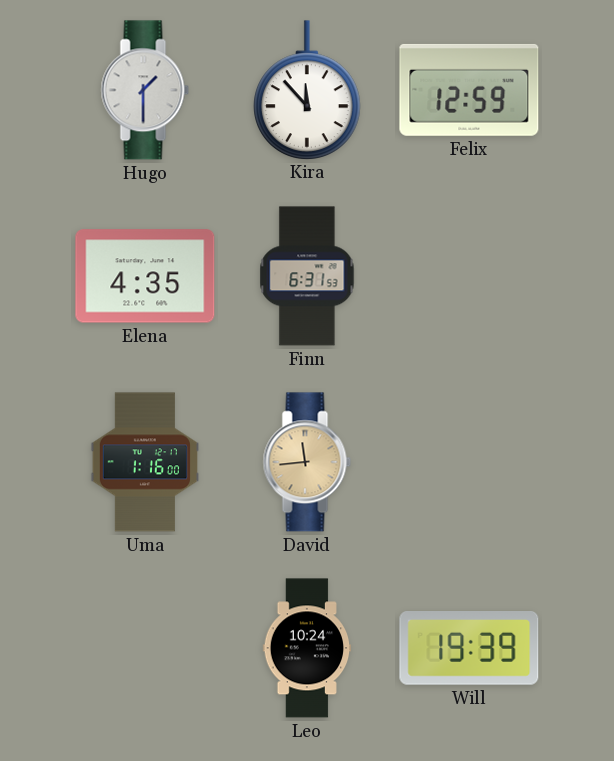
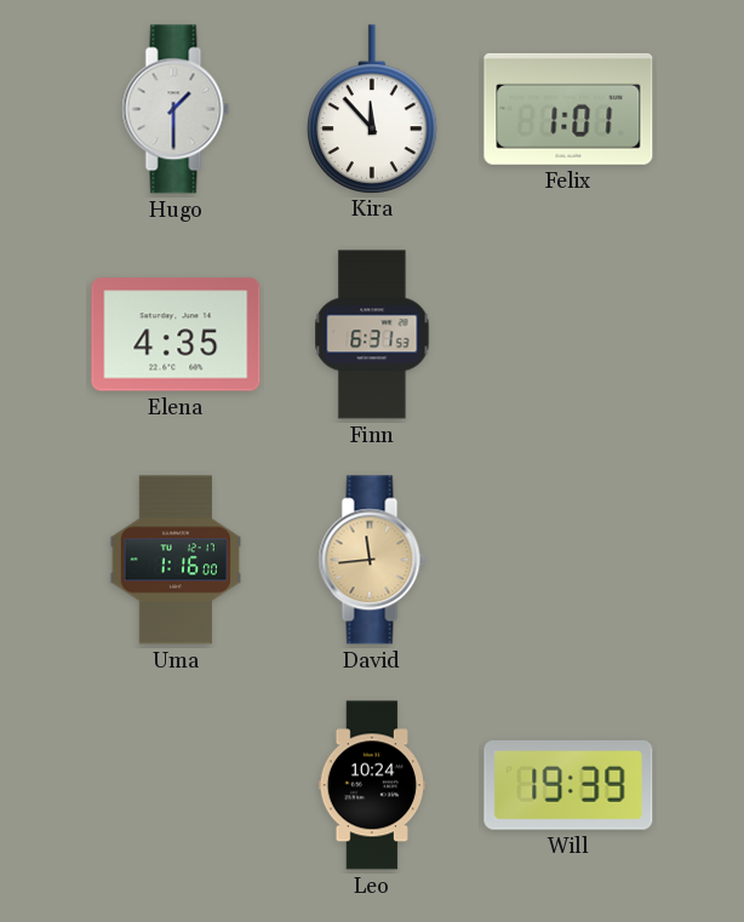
Felix: 12:59 -> 1:01 (568, 109)
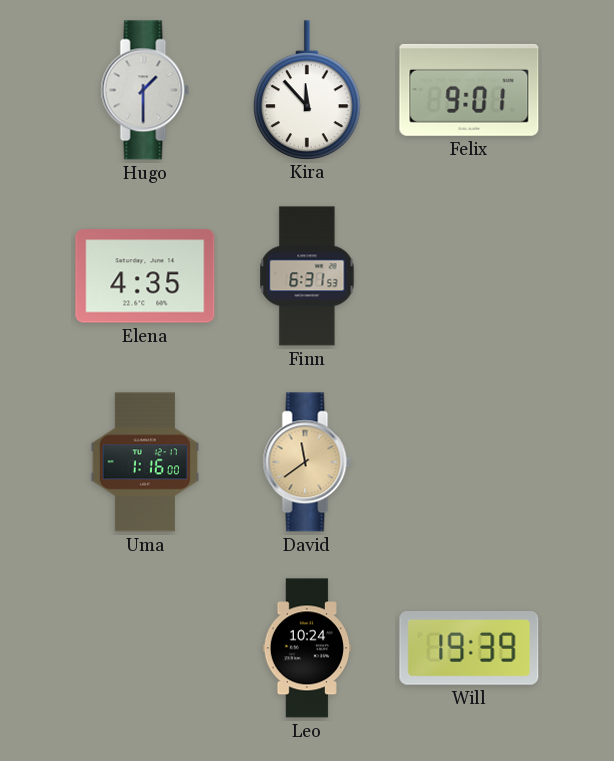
Felix: 1:01 -> 9:01 (469, 90)
David: 11:44 -> 11:39 (307, 462)
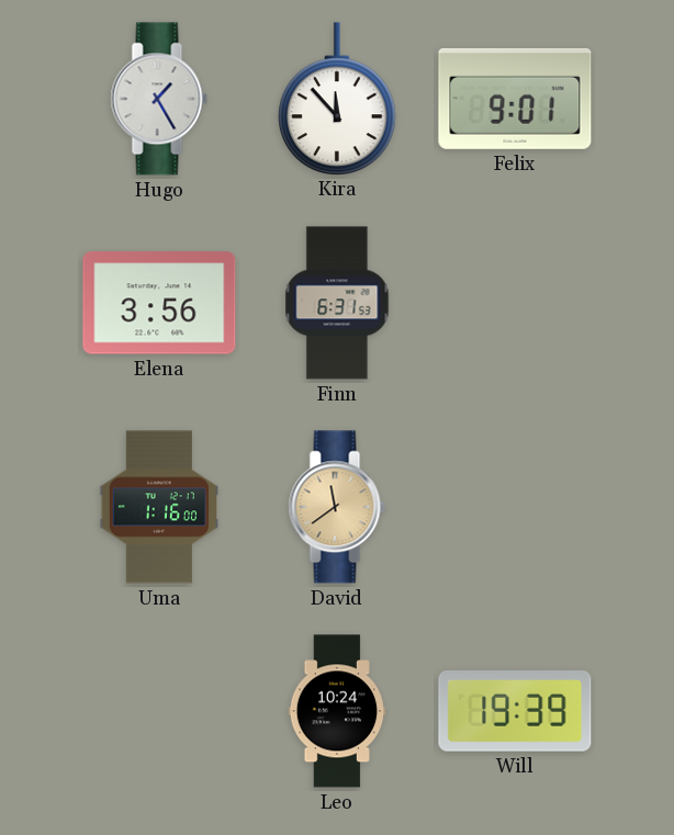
Hugo: 1:30 -> 1:25 (159, 99)
Elena: 4:35 -> 3:56 (159, 303)
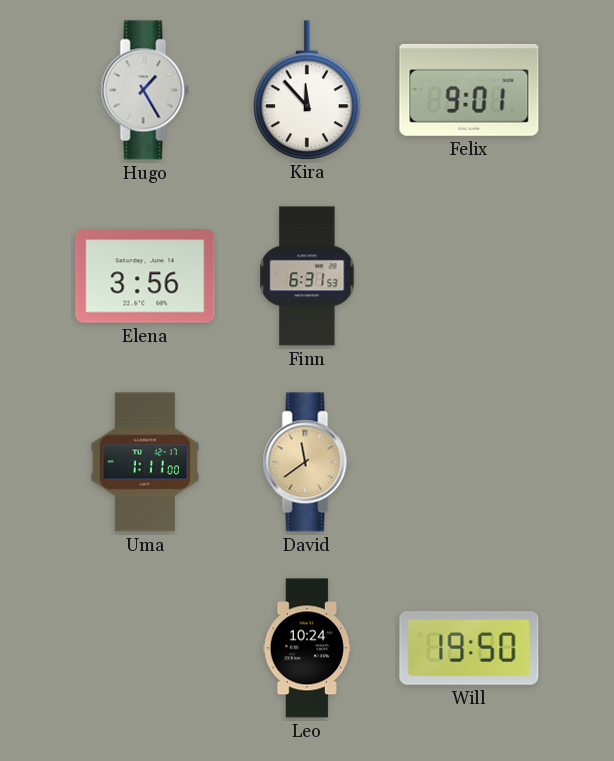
Uma: 1:16 -> 1:11 (145, 462)
Will: 19:39 -> 19:50 (469, 649)
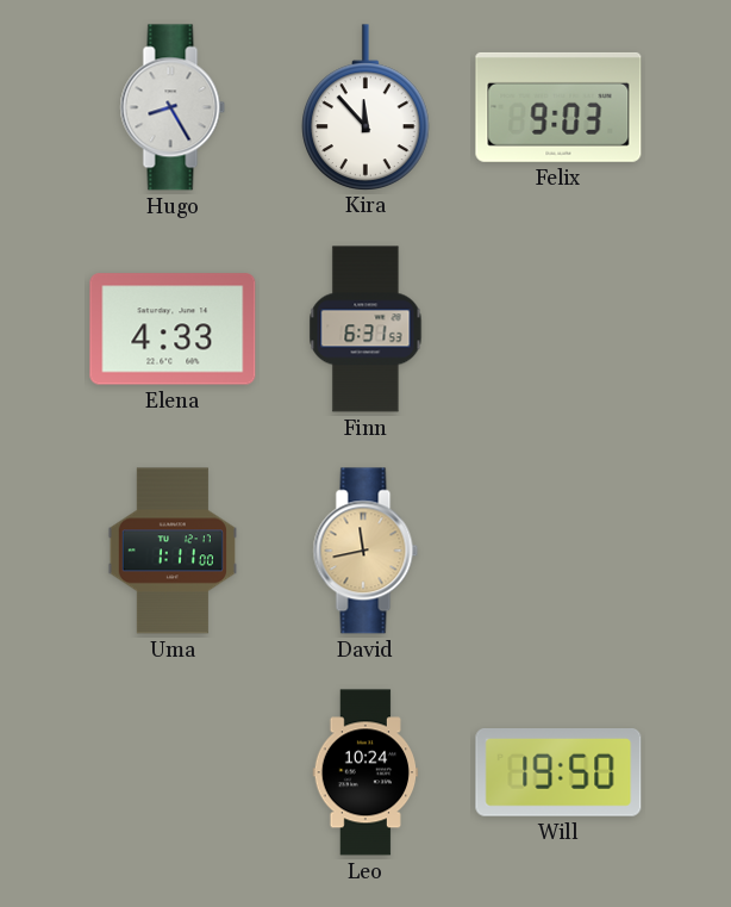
Hugo: 1:25 -> 8:25 (173, 107)
Felix: 9:01 -> 9:03 (558, 107)
Elena: 3:56 -> 4:33 (173, 329)
David: 11:39 -> 11:43 (365, 551)
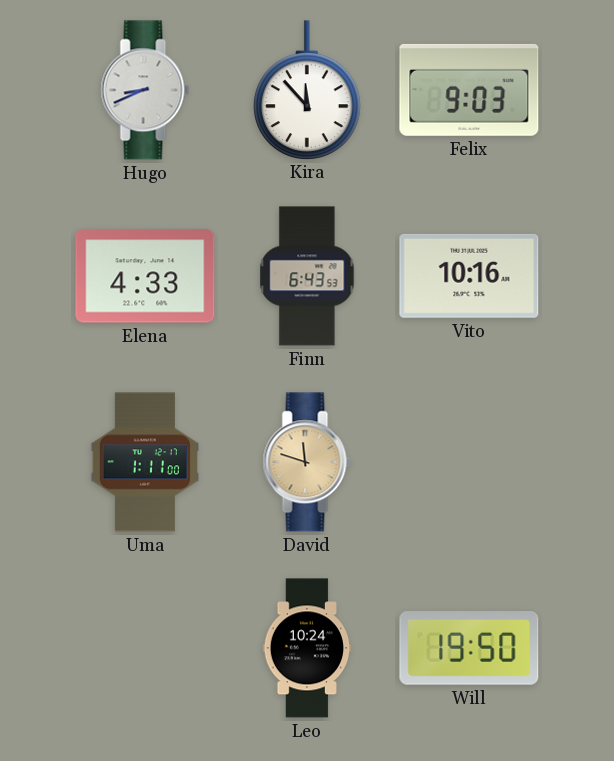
Hugo: 8:25 -> 8:41 (145, 90)
Finn: 6:31 -> 6:43 (307, 276)
Vito: none -> 10:16 (469, 276)
David: 11:43 -> 11:48 (307, 462)
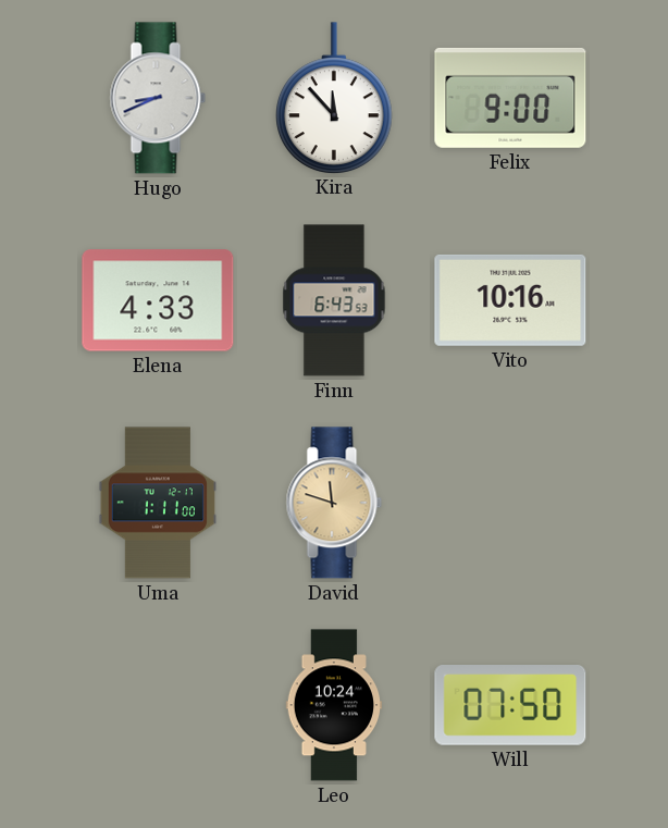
Felix: 9:03 -> 9:00 (510, 98)
Will: 19:50 -> 07:50 (510, 706)
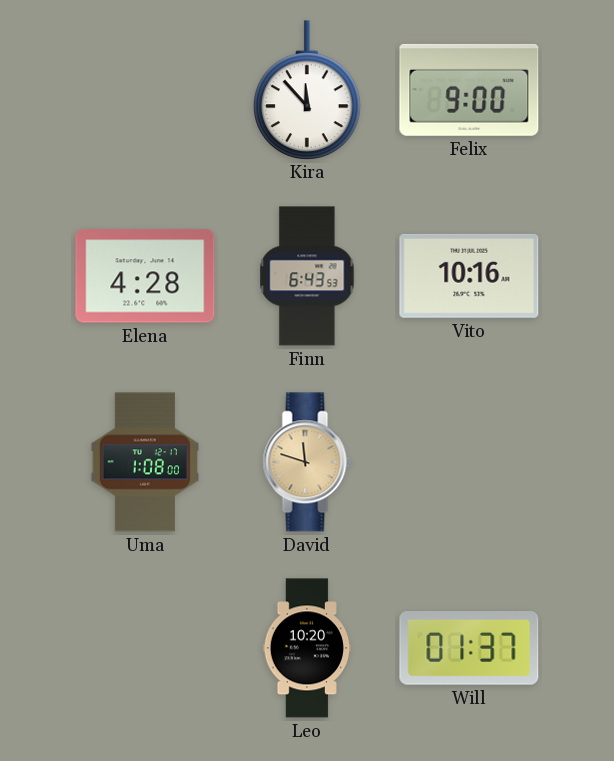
Hugo: 8:41 -> none (158, 98)
Elena: 4:33 -> 4:28 (145, 276)
Uma: 1:11 -> 1:08 (145, 462)
Leo: 10:24 -> 10:20 (307, 648)
Will: 07:50 -> 01:37 (469, 649)
